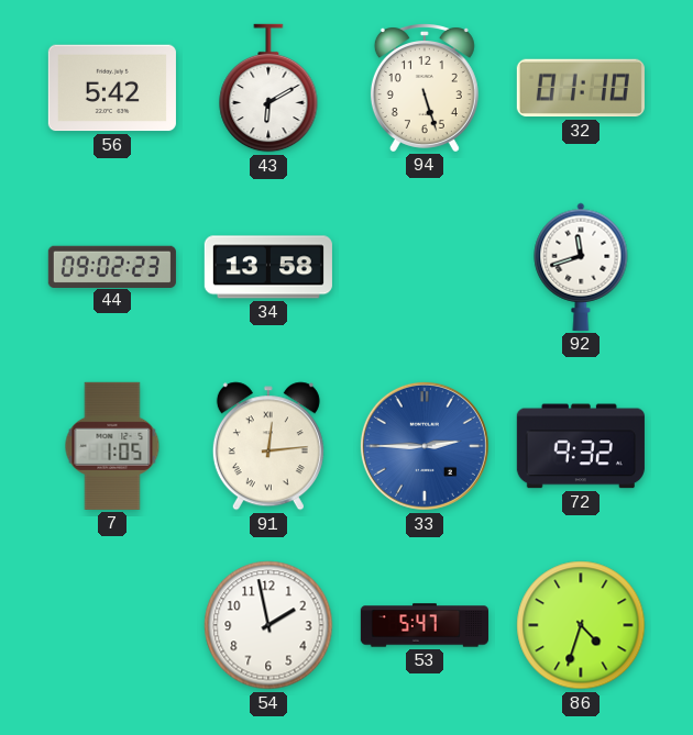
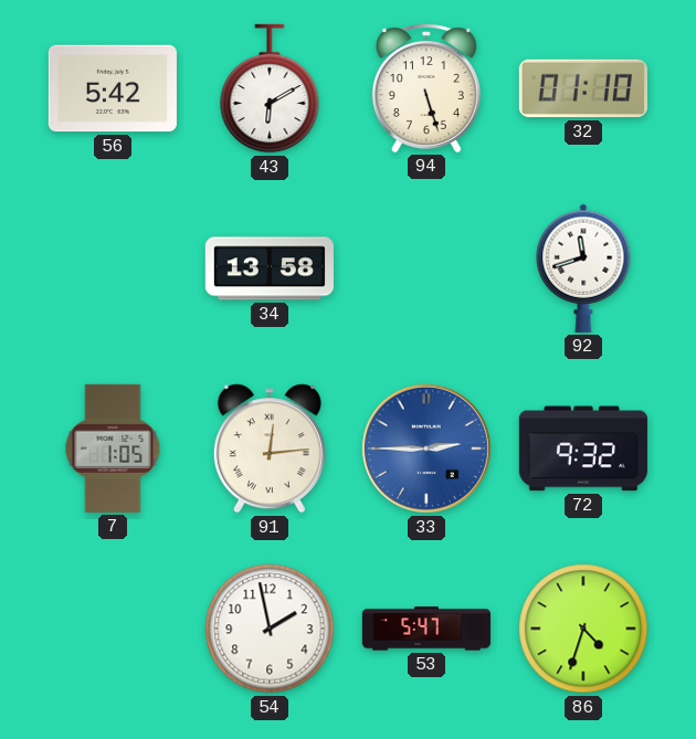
44: 09:02 -> none (112, 266)
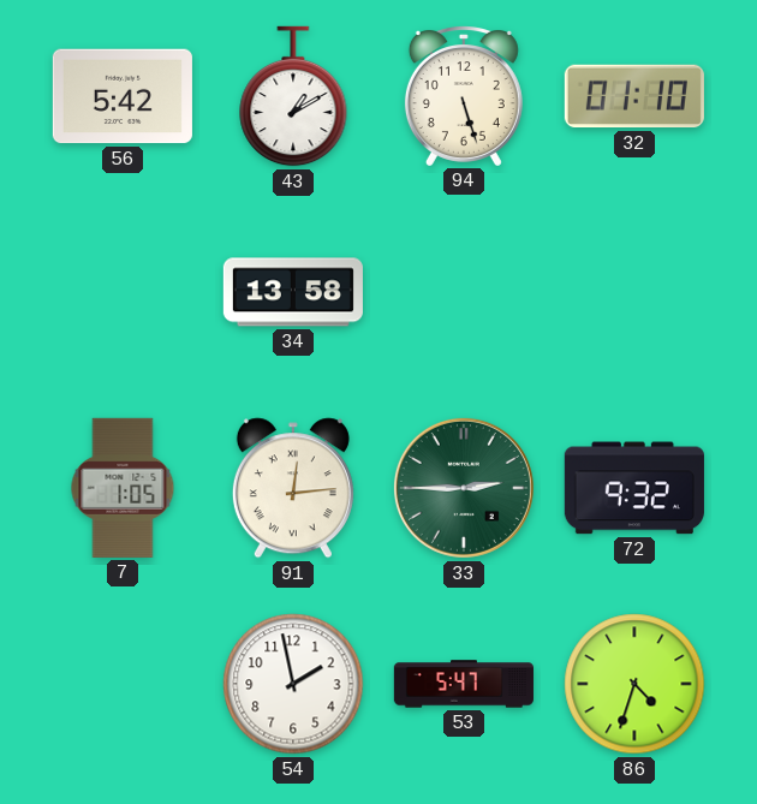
43: 6:10 -> 1:10 (293, 96)
92: 11:42 -> none (583, 268)
33 dial: blue -> green (464, 488)
